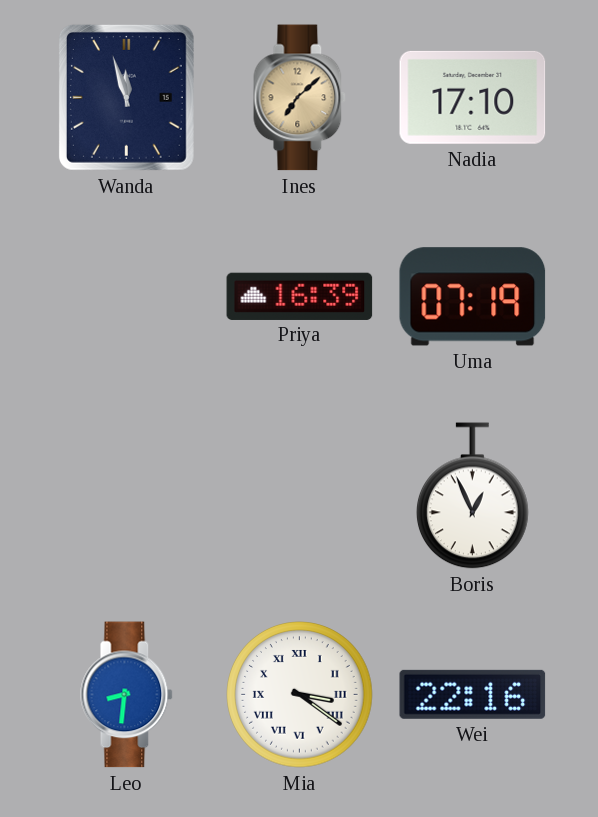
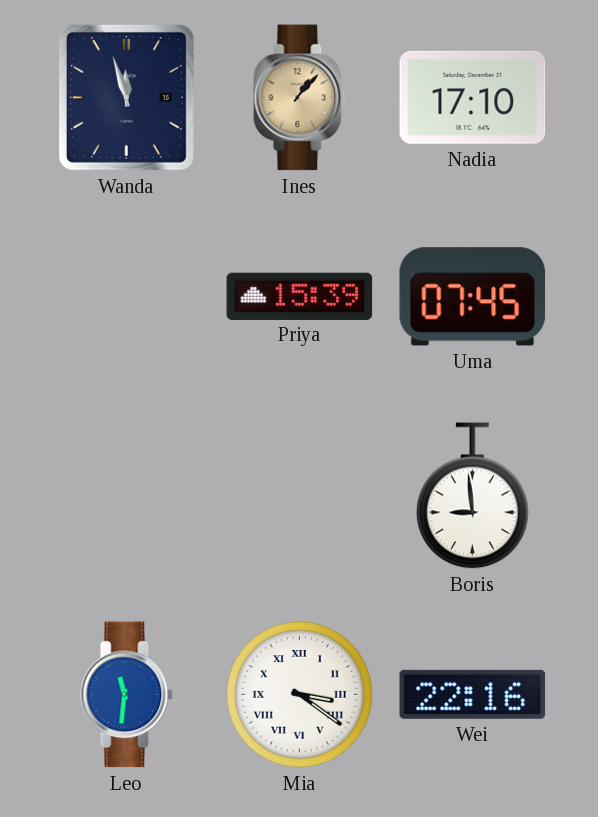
Ines: 7:08 -> 1:07 (300, 98)
Priya: 16:39 -> 15:39 (300, 296)
Uma: 07:19 -> 07:45 (473, 297)
Boris: 12:56 -> 8:59 (473, 496)
Leo: 8:31 -> 11:31 (127, 695)
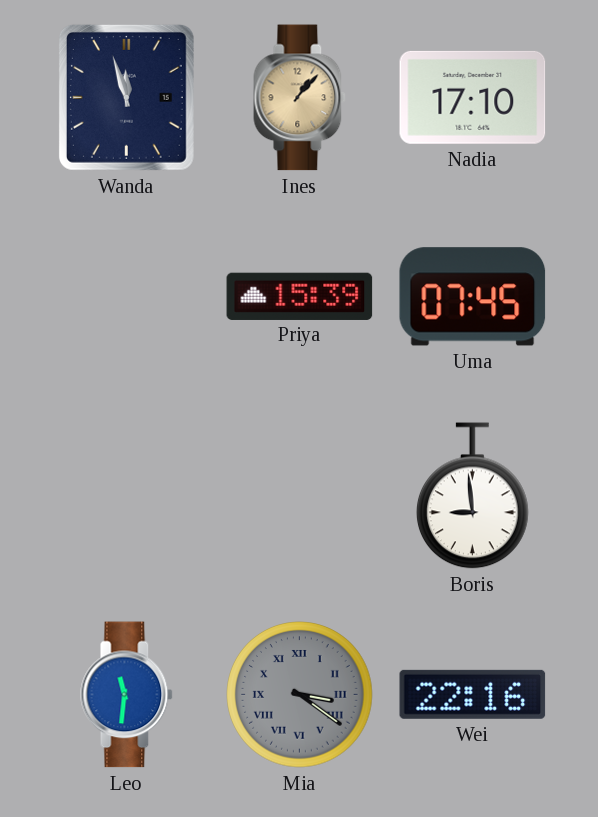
Mia dial: white -> grey (300, 695)
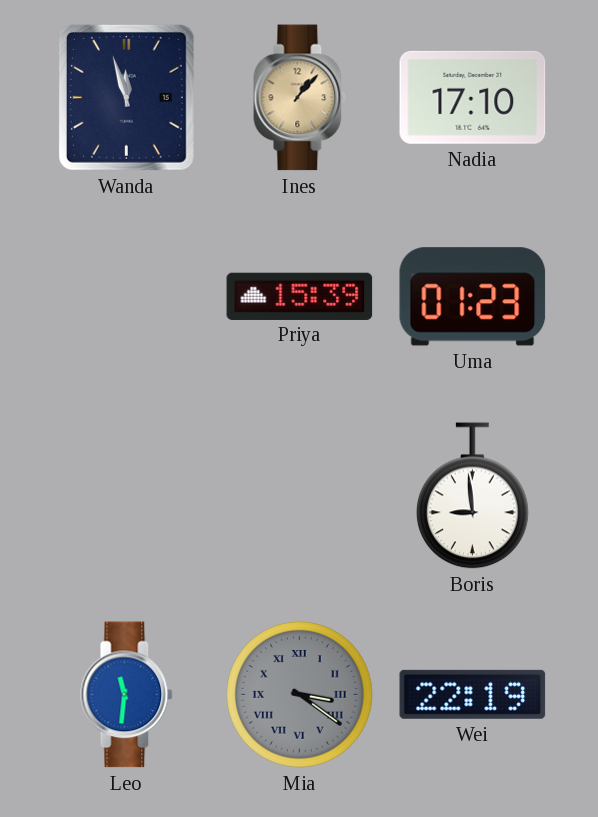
Uma: 07:45 -> 01:23 (473, 297)
Wei: 22:16 -> 22:19 (473, 694)
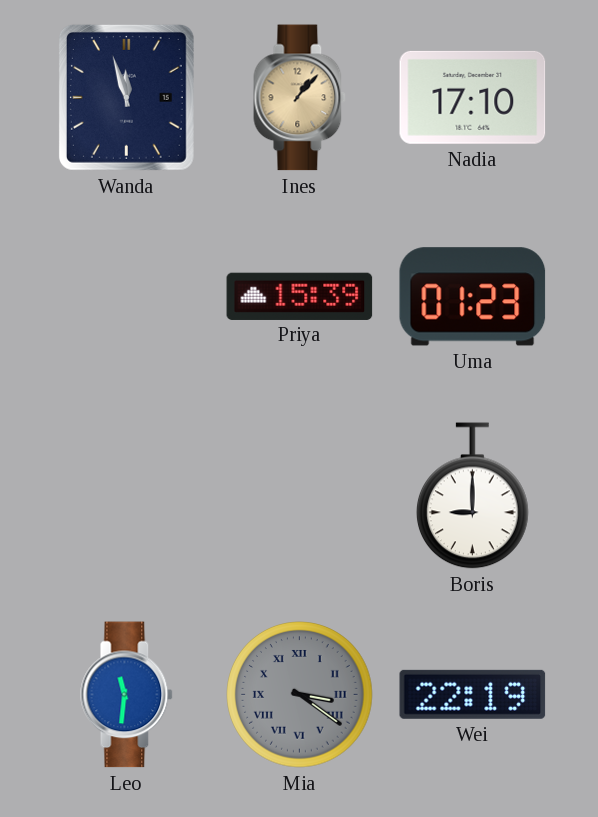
Boris: 8:59 -> 9:00 (473, 496)
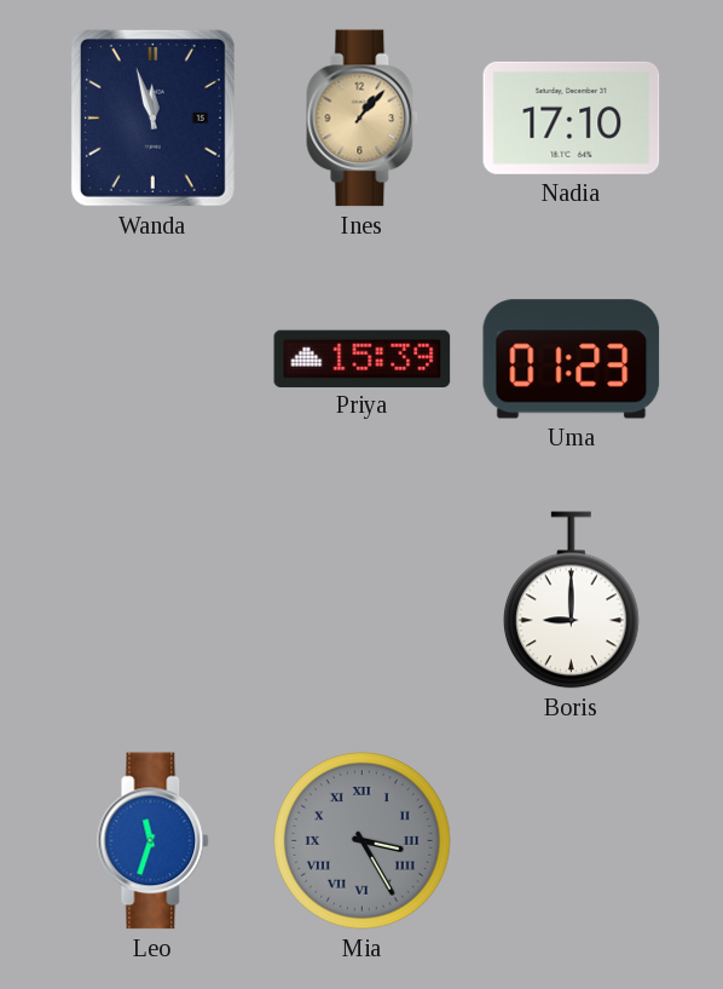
Leo: 11:31 -> 11:33 (154, 841)
Mia: 3:21 -> 3:25 (363, 841)
Wei: 22:19 -> none (473, 694)
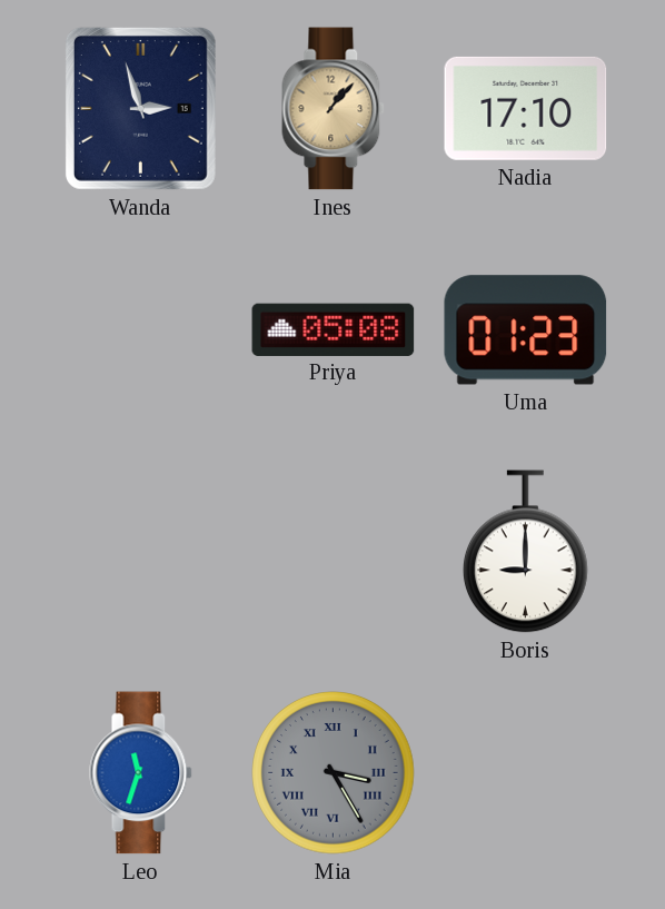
Wanda: 11:57 -> 2:57 (140, 108)
Priya: 15:39 -> 05:08 (334, 329)
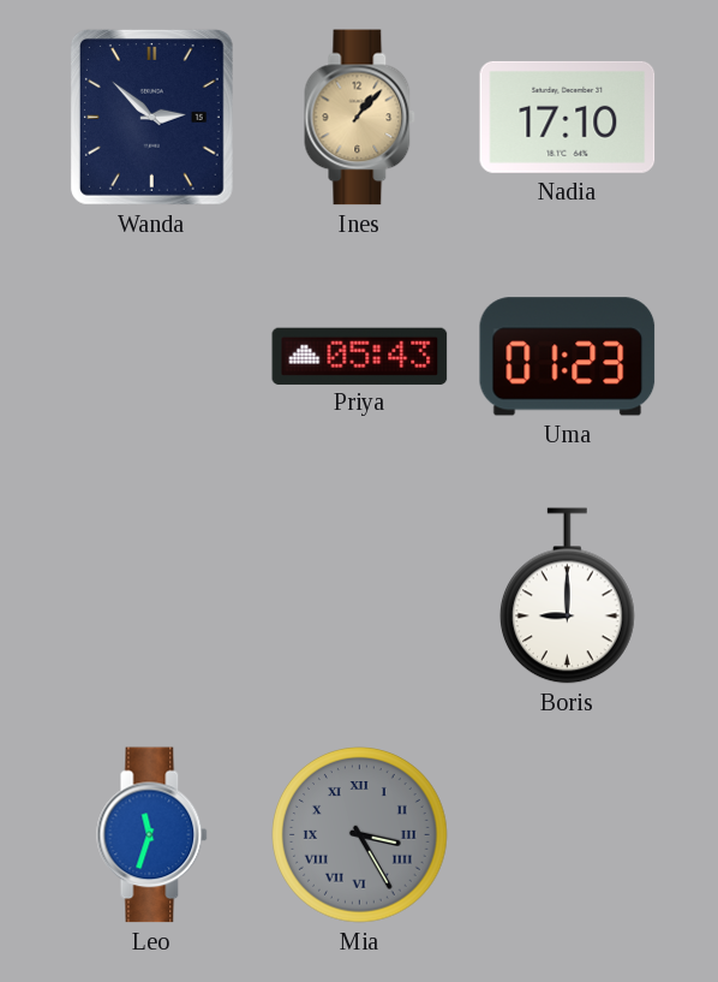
Wanda: 2:57 -> 2:52 (151, 117)
Priya: 05:08 -> 05:43 (360, 356)
